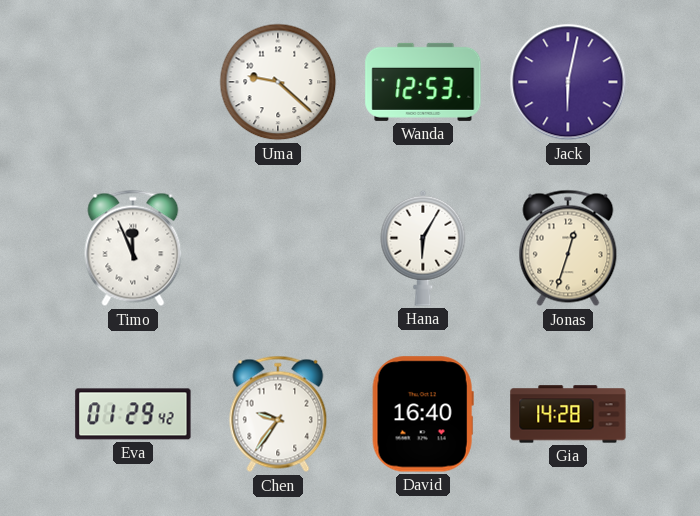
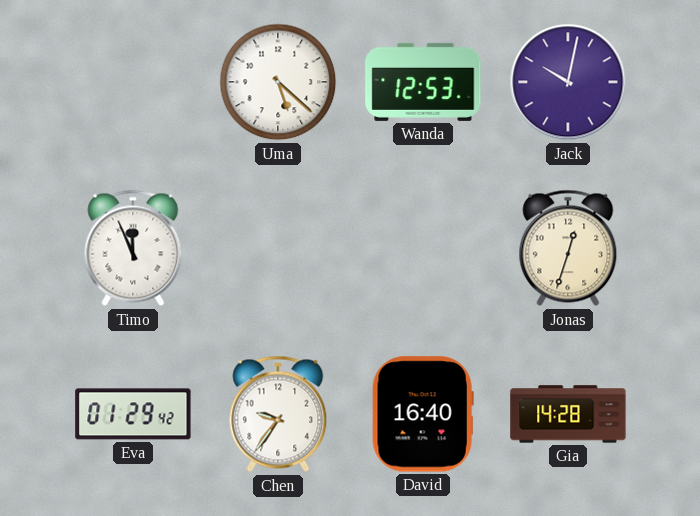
Uma: 9:22 -> 5:22 (278, 82)
Jack: 6:02 -> 10:02 (568, 82)
Hana: 6:05 -> none (423, 248)
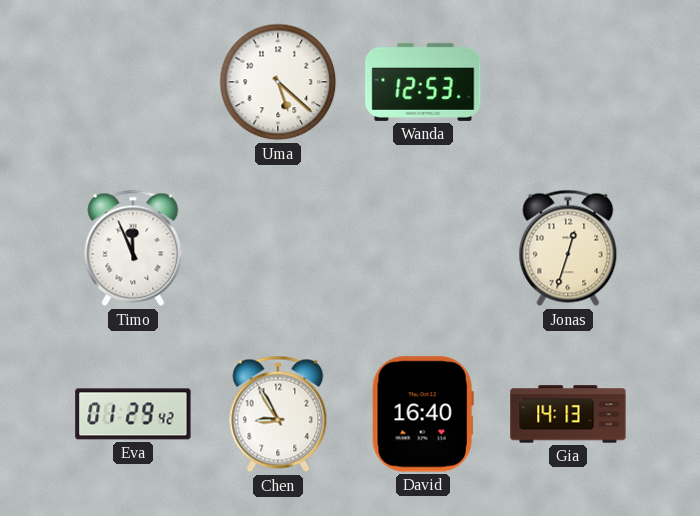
Jack: 10:02 -> none (568, 82)
Chen: 9:36 -> 8:55 (278, 414)
Gia: 14:28 -> 14:13 (568, 414)
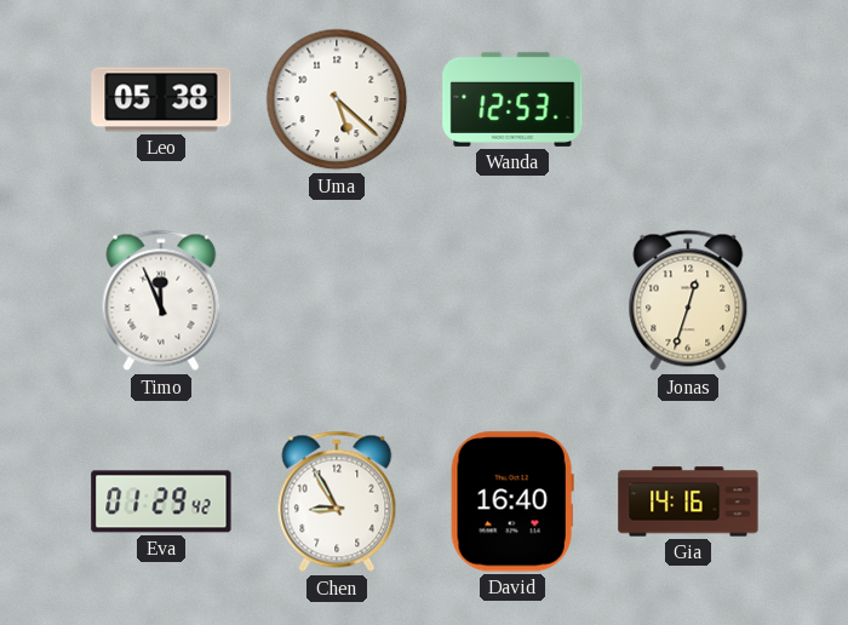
Leo: none -> 05:38 (161, 99)
Gia: 14:13 -> 14:16 (688, 501)
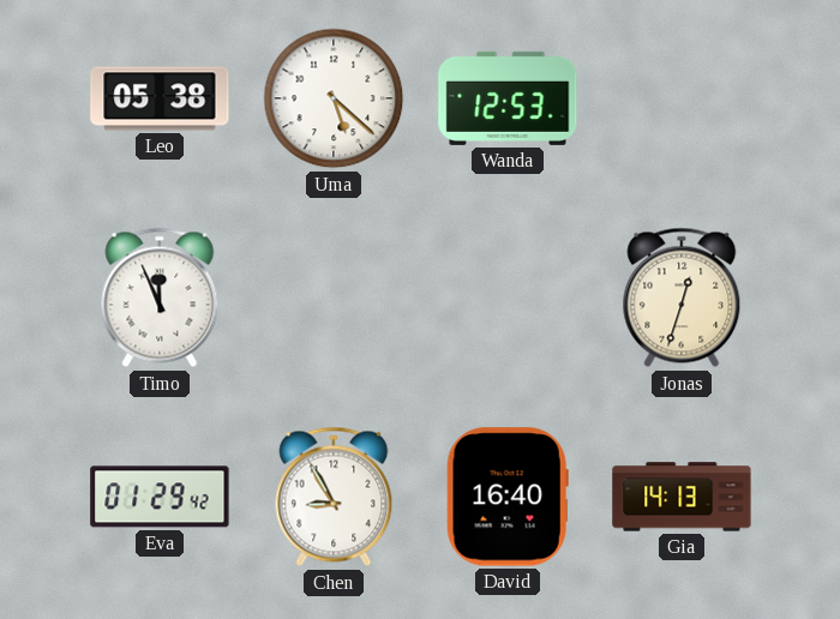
Gia: 14:16 -> 14:13 (682, 497)
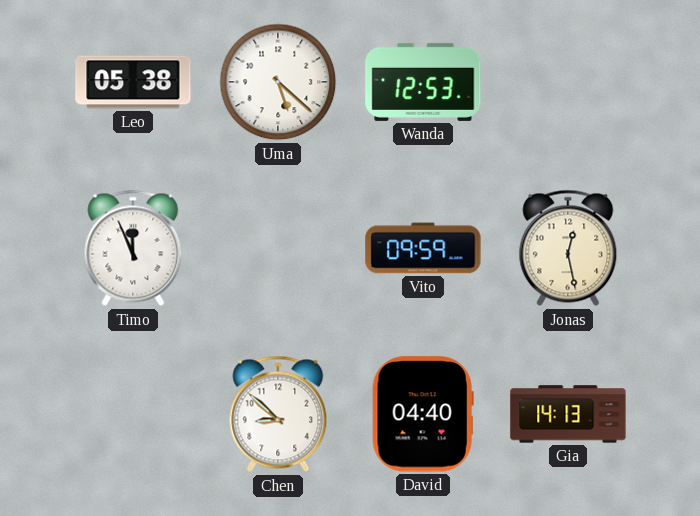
Vito: none -> 09:59 (423, 248)
Jonas: 12:33 -> 12:28 (568, 248)
Eva: 01:29 -> none (160, 497)
Chen: 8:55 -> 8:52 (278, 414)
David: 16:40 -> 04:40 (423, 414)
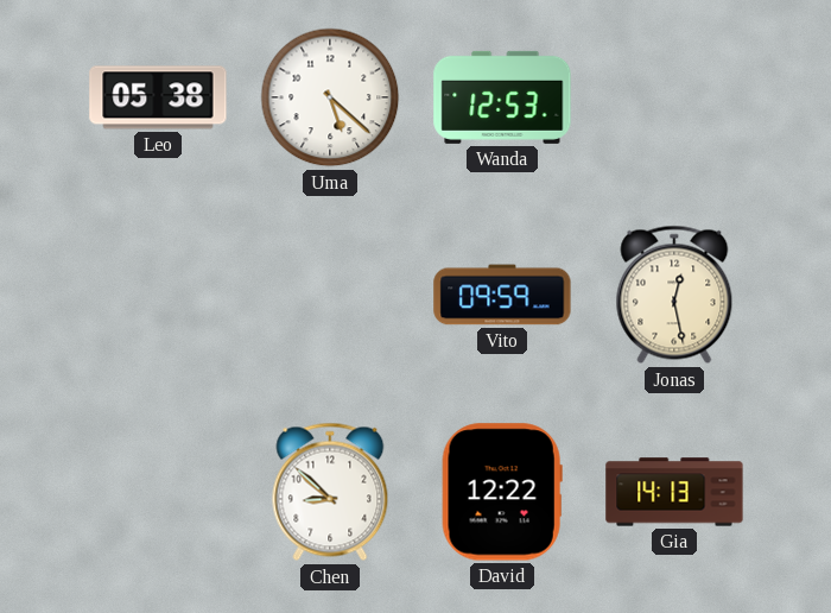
Timo: 11:56 -> none (133, 248)
David: 04:40 -> 12:22 (502, 492)
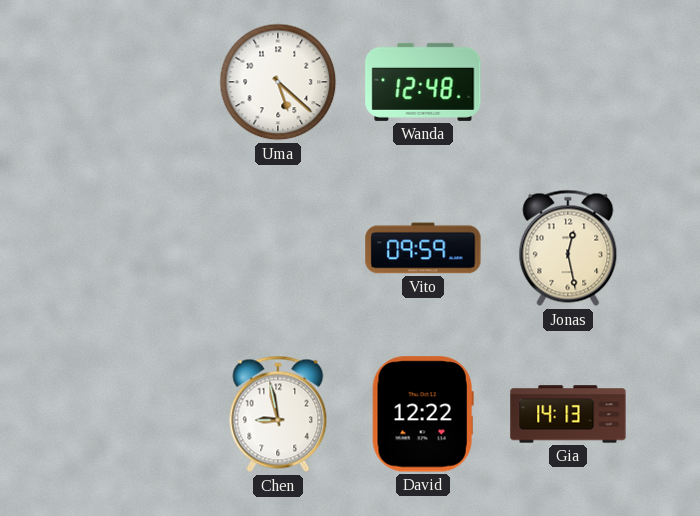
Leo: 05:38 -> none (158, 97)
Wanda: 12:53 -> 12:48 (423, 82)
Chen: 8:52 -> 8:58 (278, 414)
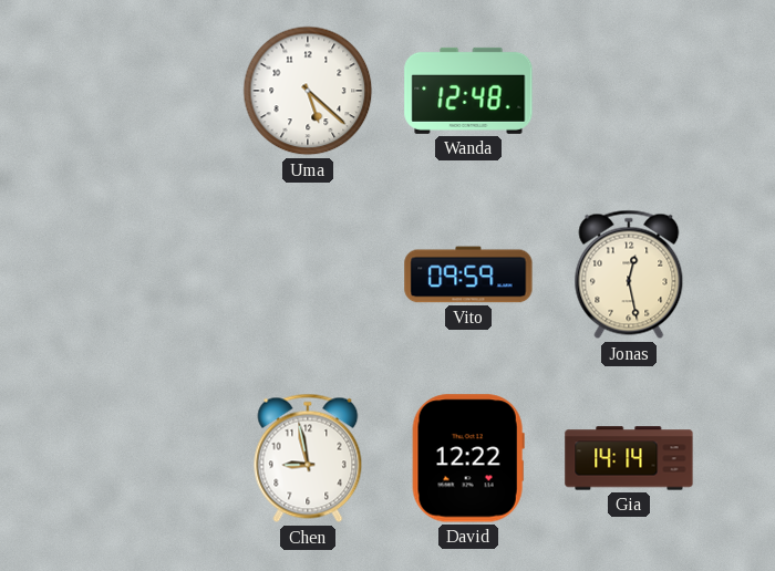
Gia: 14:13 -> 14:14 (629, 458)
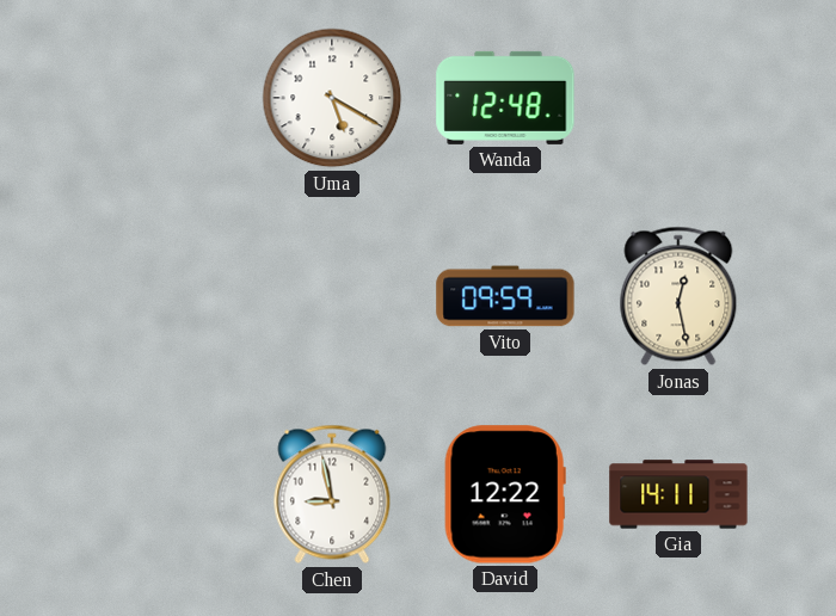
Uma: 5:22 -> 5:20 (332, 98)
Gia: 14:14 -> 14:11 (678, 494)
